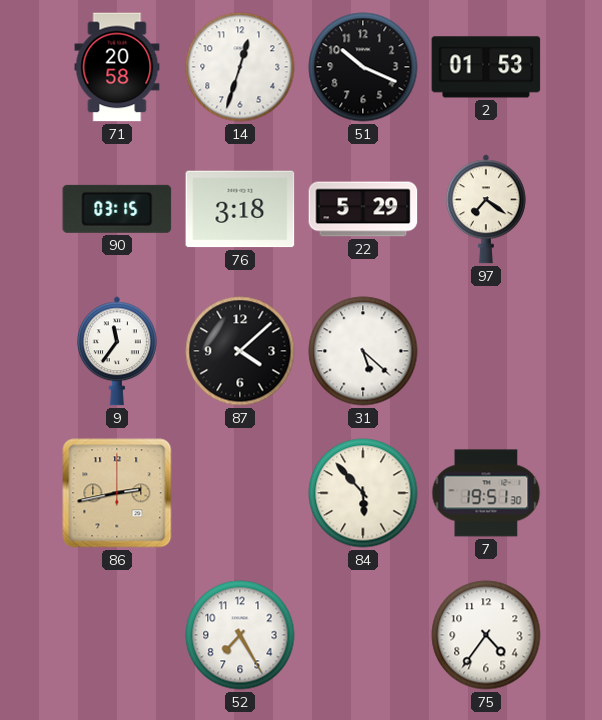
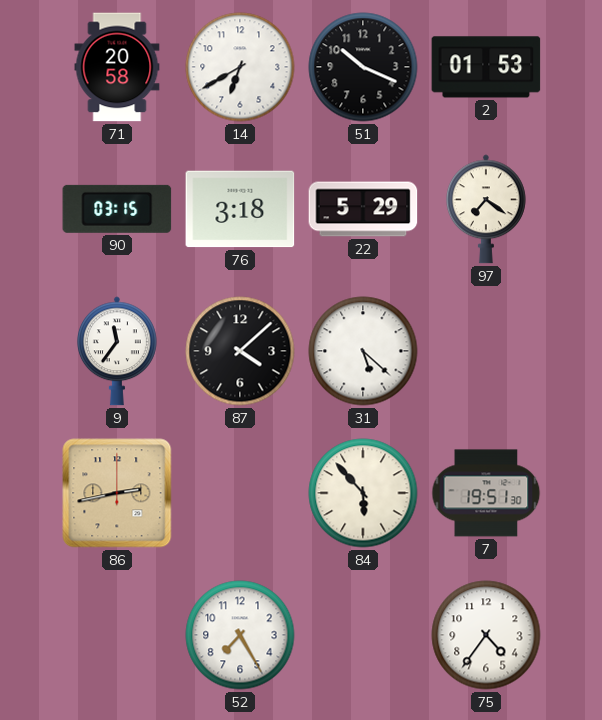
14: 12:33 -> 6:40 (240, 67)
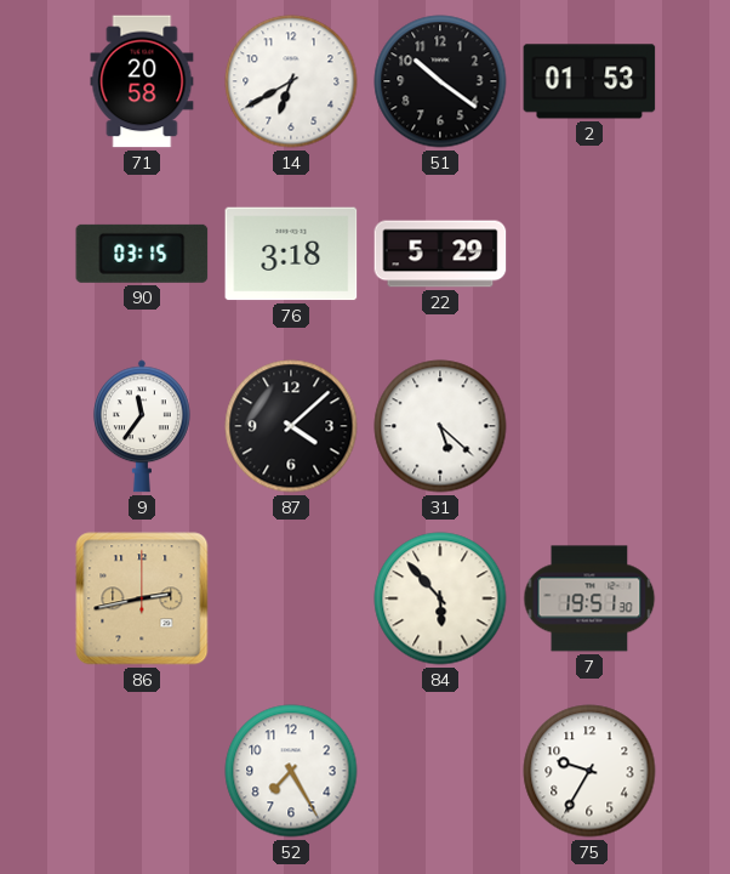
51: 10:19 -> 10:21 (440, 81)
97: 7:21 -> none (486, 209)
75: 4:36 -> 9:35 (589, 771)
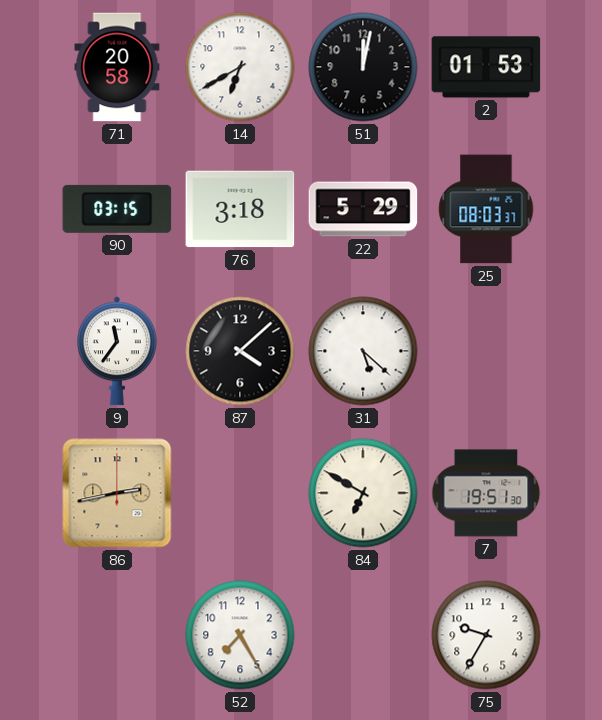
51: 10:21 -> 12:02 (363, 67)
25: none -> 08:03 (486, 209)
84: 5:53 -> 6:50 (363, 493)
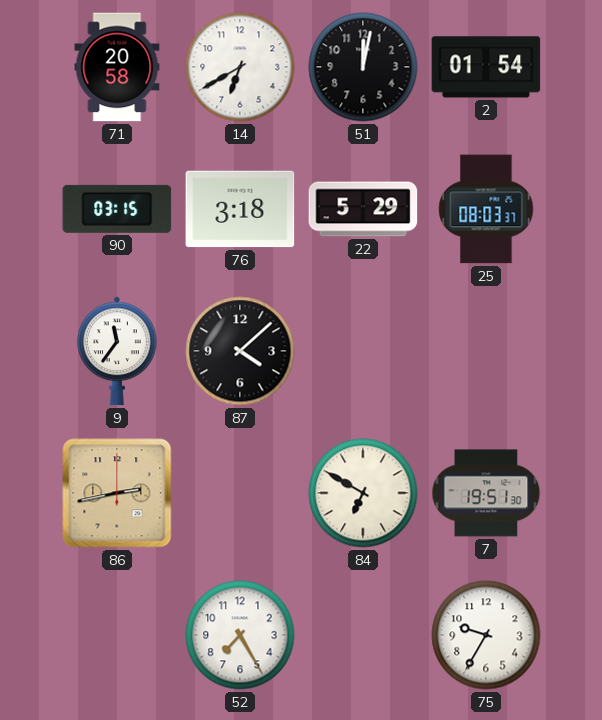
2: 01:53 -> 01:54 (486, 67)
31: 5:22 -> none (363, 351)
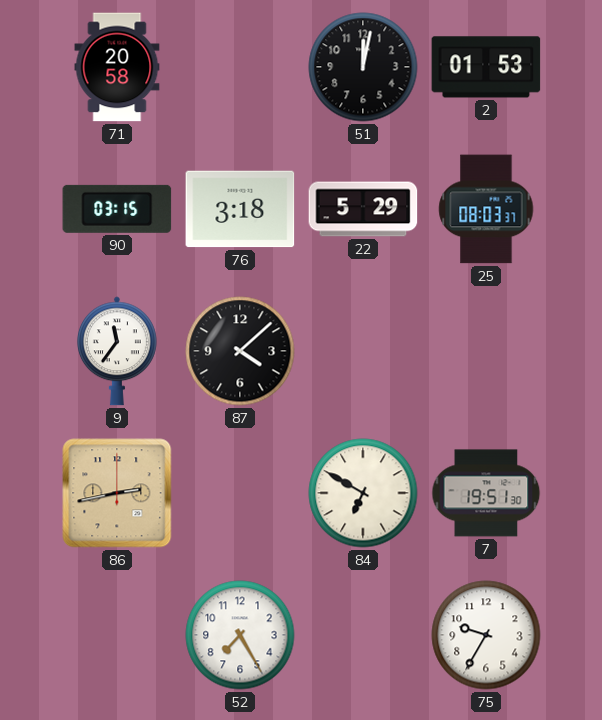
14: 6:40 -> none (240, 67)
2: 01:54 -> 01:53 (486, 67)
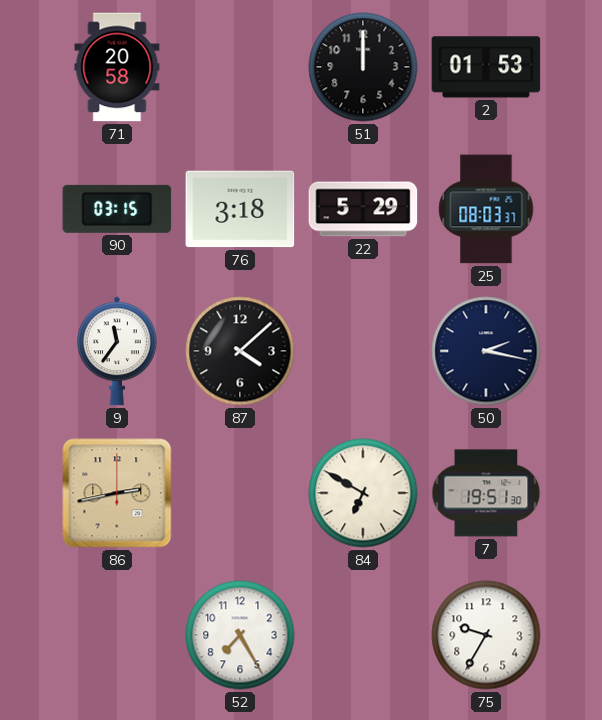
51: 12:02 -> 12:00 (363, 67)
50: none -> 2:17 (486, 351)
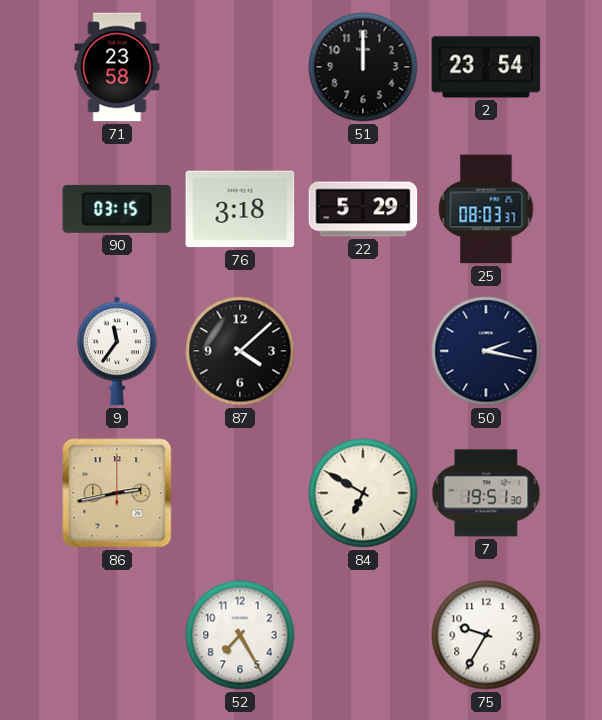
71: 20:58 -> 23:58 (117, 67)
2: 01:53 -> 23:54 (486, 67)
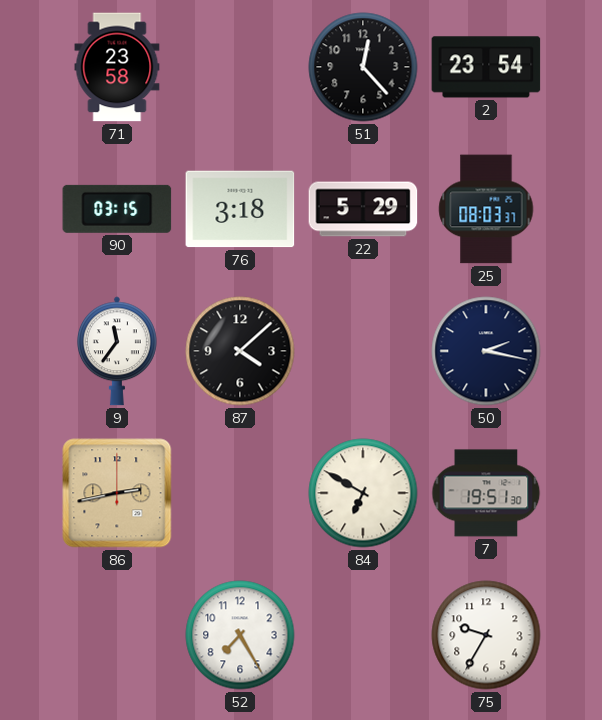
51: 12:00 -> 12:23 (363, 67)
